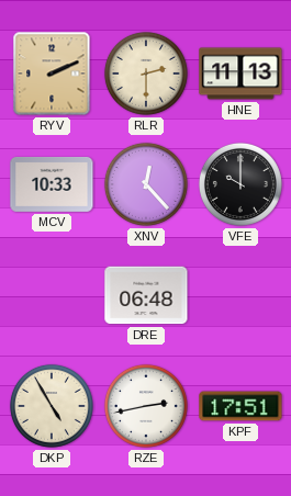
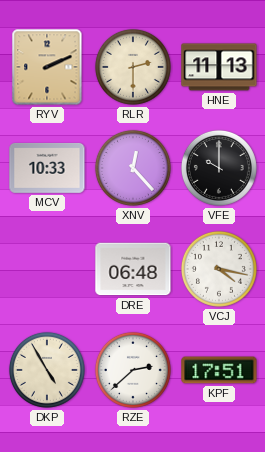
VCJ: none -> 4:17 (219, 269)
RZE: 2:43 -> 2:38 (133, 370)
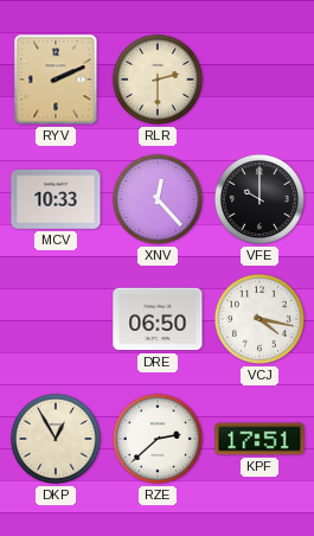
HNE: 11:13 -> none (219, 67)
DRE: 06:48 -> 06:50 (158, 319)
DKP: 4:55 -> 12:55 (56, 439)
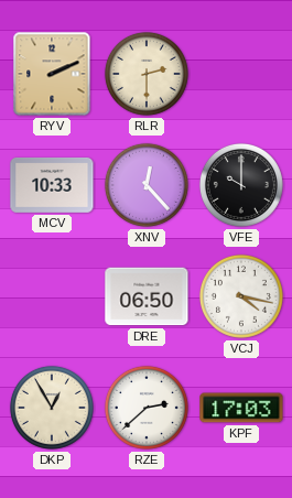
KPF: 17:51 -> 17:03 (241, 408)
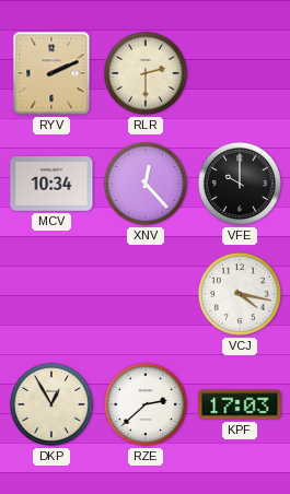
MCV: 10:33 -> 10:34 (51, 184)
DRE: 06:50 -> none (147, 296)
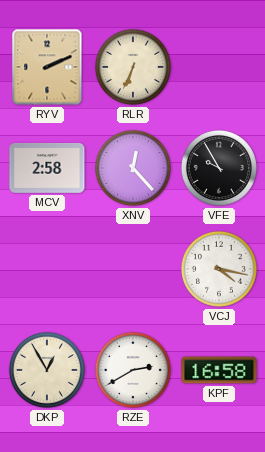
RLR: 2:30 -> 6:34 (133, 67)
MCV: 10:34 -> 2:58 (47, 168)
VFE: 10:00 -> 9:55 (219, 168)
RZE: 2:38 -> 2:40 (133, 370)
KPF: 17:03 -> 16:58 (219, 370)
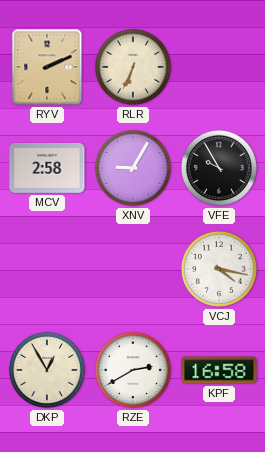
XNV: 12:23 -> 9:05 (133, 168)
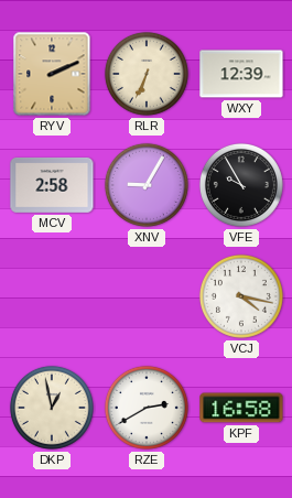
WXY: none -> 12:39 (241, 74)
DKP: 12:55 -> 12:58 (52, 408)
